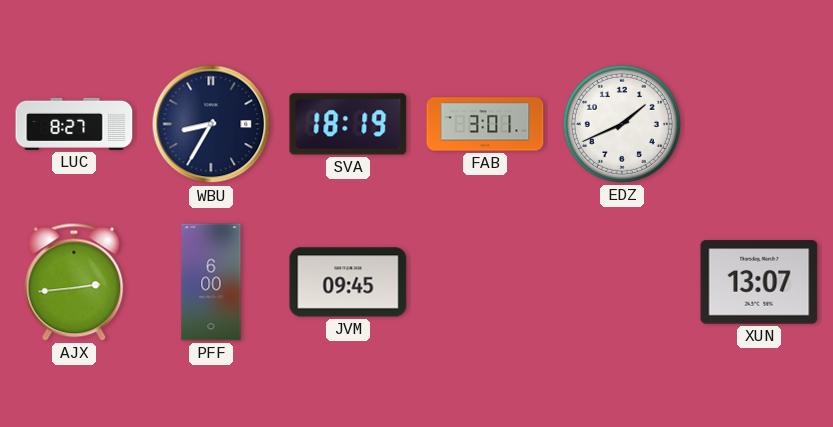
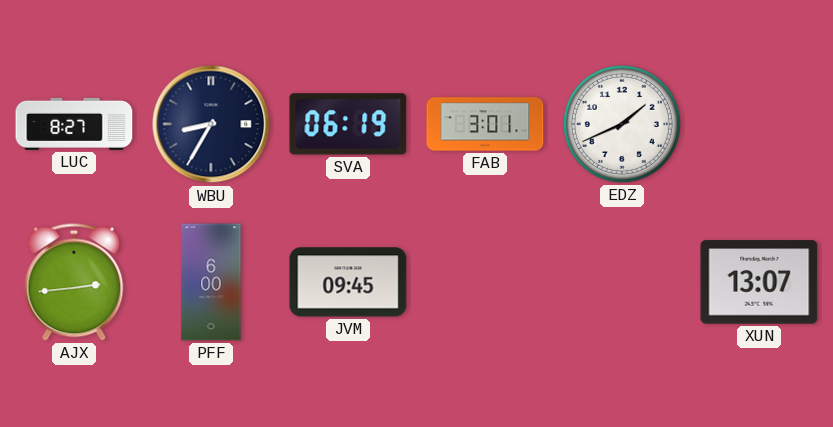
SVA: 18:19 -> 06:19 (348, 124)
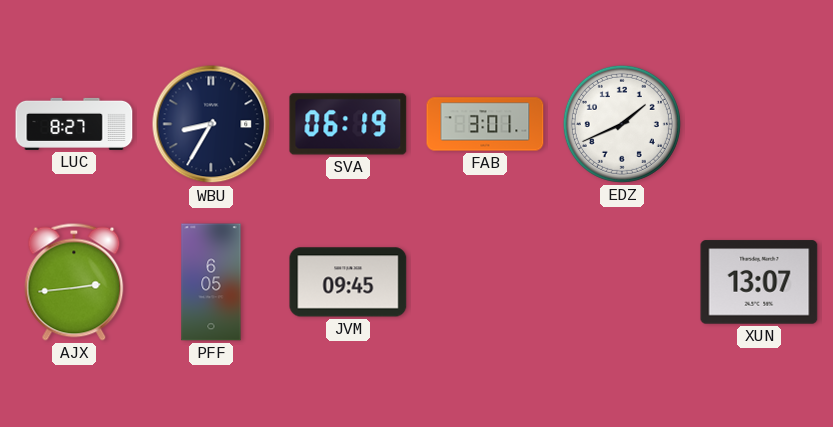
PFF: 6:00 -> 6:05 (211, 282)
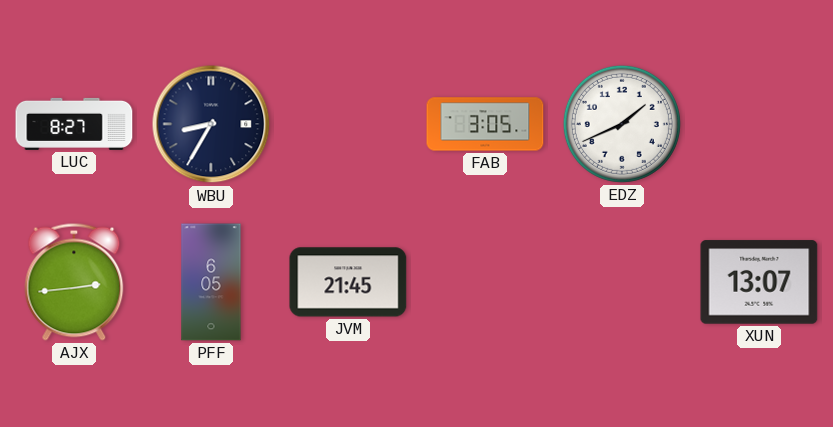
SVA: 06:19 -> none (348, 124)
FAB: 3:01 -> 3:05 (485, 124)
JVM: 09:45 -> 21:45 (348, 282)
